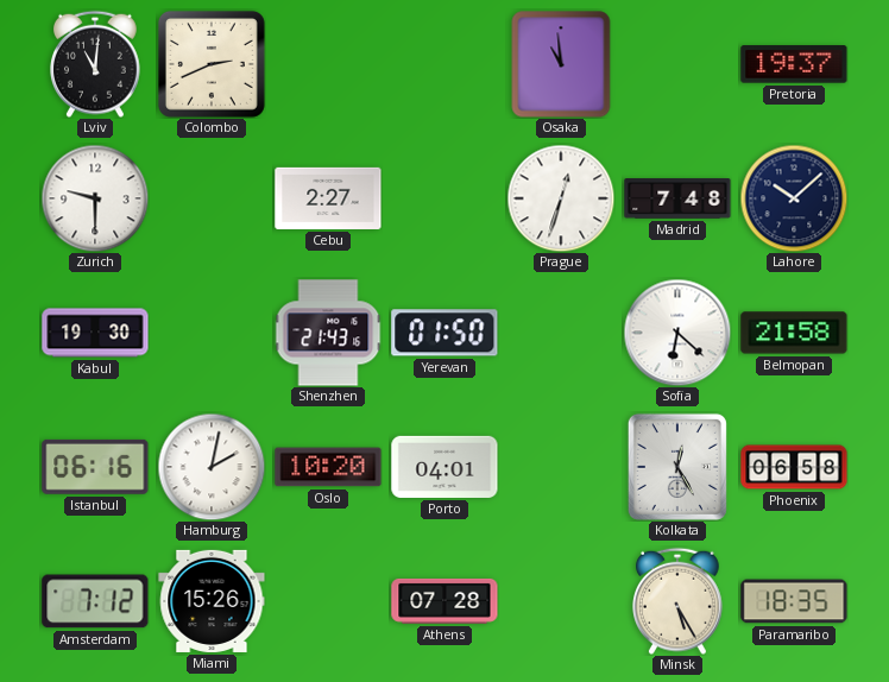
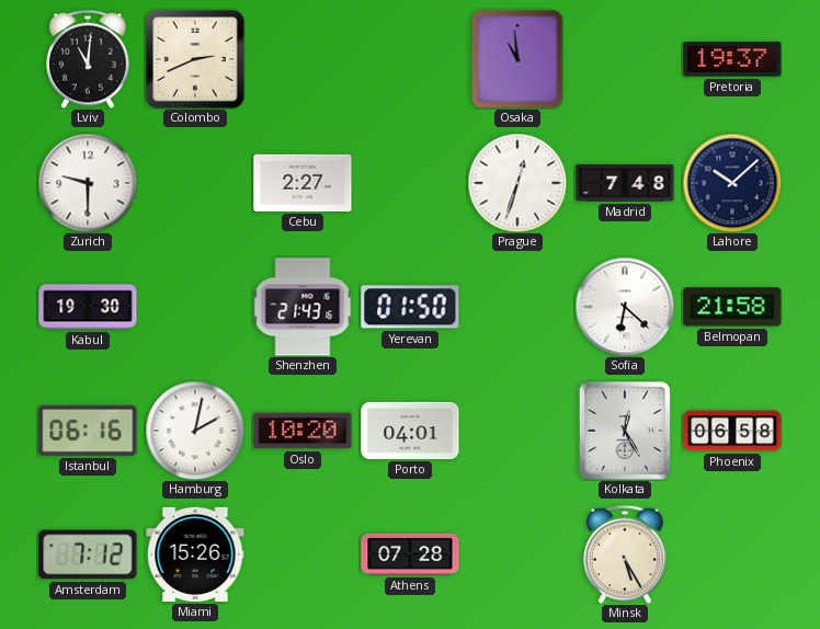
Paramaribo: 18:35 -> none (794, 601)
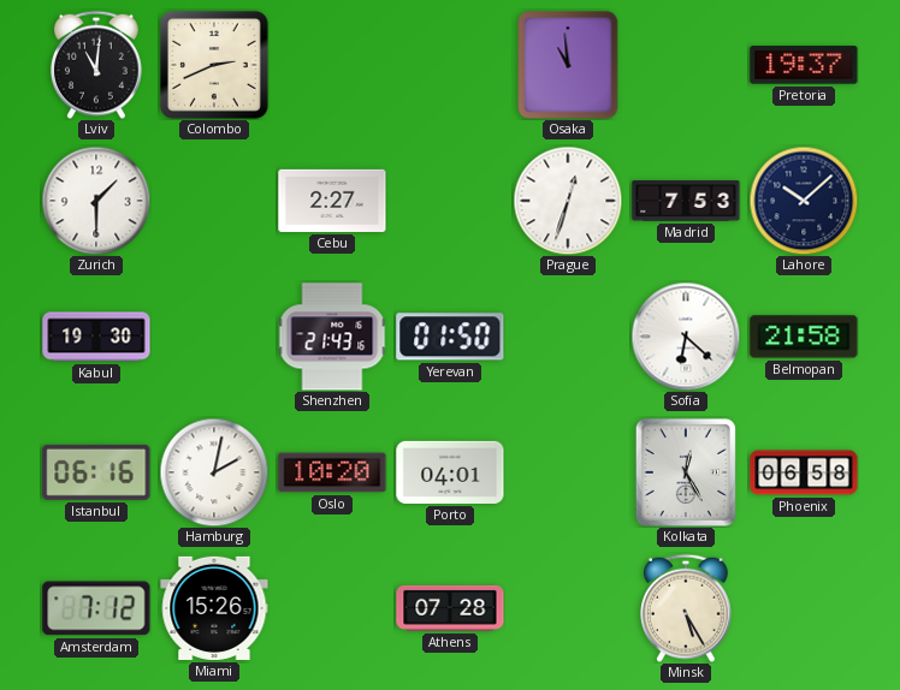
Zurich: 9:30 -> 1:30 (96, 201)
Madrid: 7:48 -> 7:53 (686, 201)
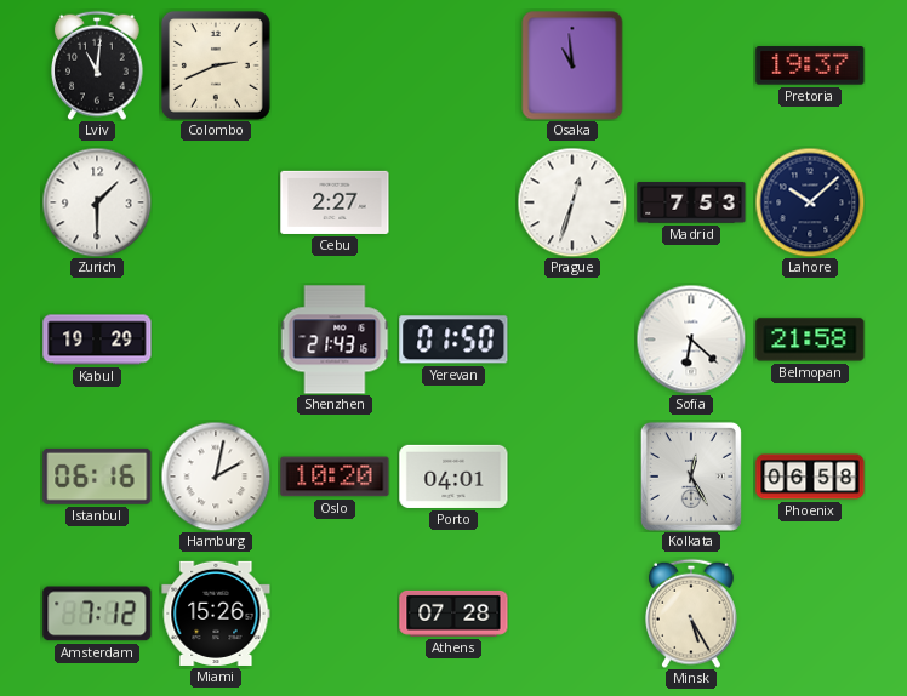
Kabul: 19:30 -> 19:29 (97, 340)
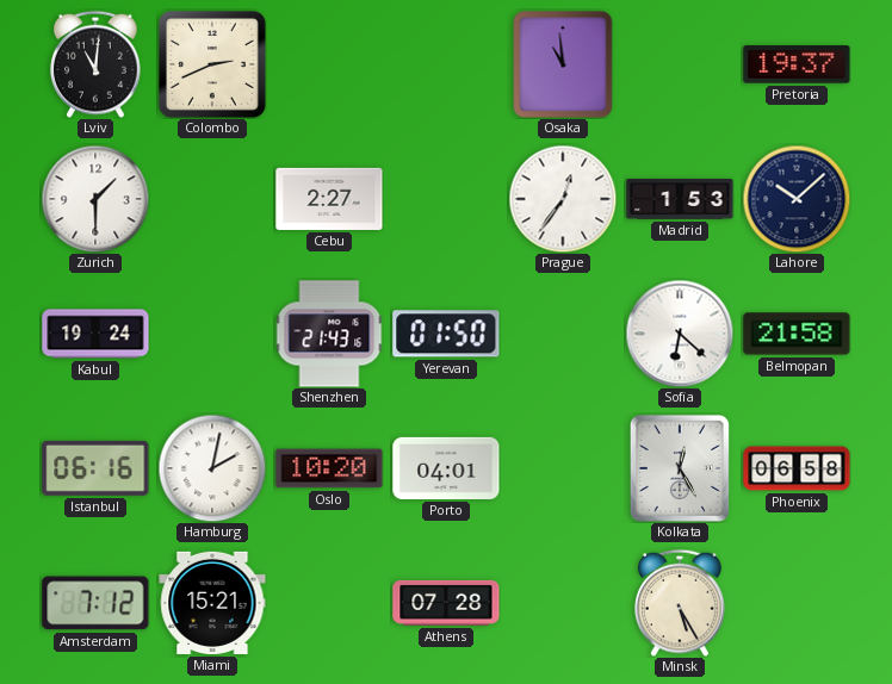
Prague: 12:33 -> 12:36 (563, 199)
Madrid: 7:53 -> 1:53 (680, 199)
Kabul: 19:29 -> 19:24 (95, 334)
Miami: 15:26 -> 15:21 (212, 603)
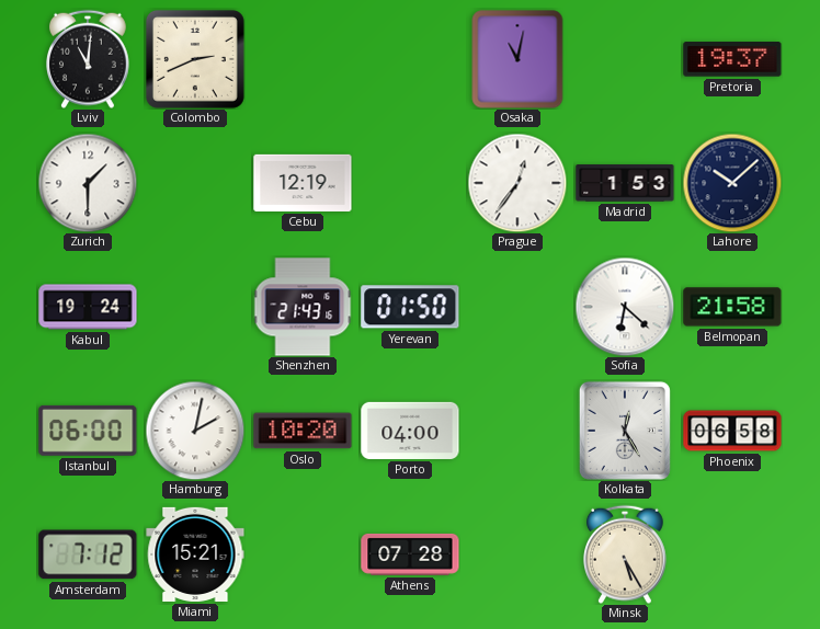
Osaka: 10:59 -> 11:02 (517, 59)
Cebu: 2:27 -> 12:19 (303, 183)
Istanbul: 06:16 -> 06:00 (88, 431)
Porto: 04:01 -> 04:00 (410, 431)
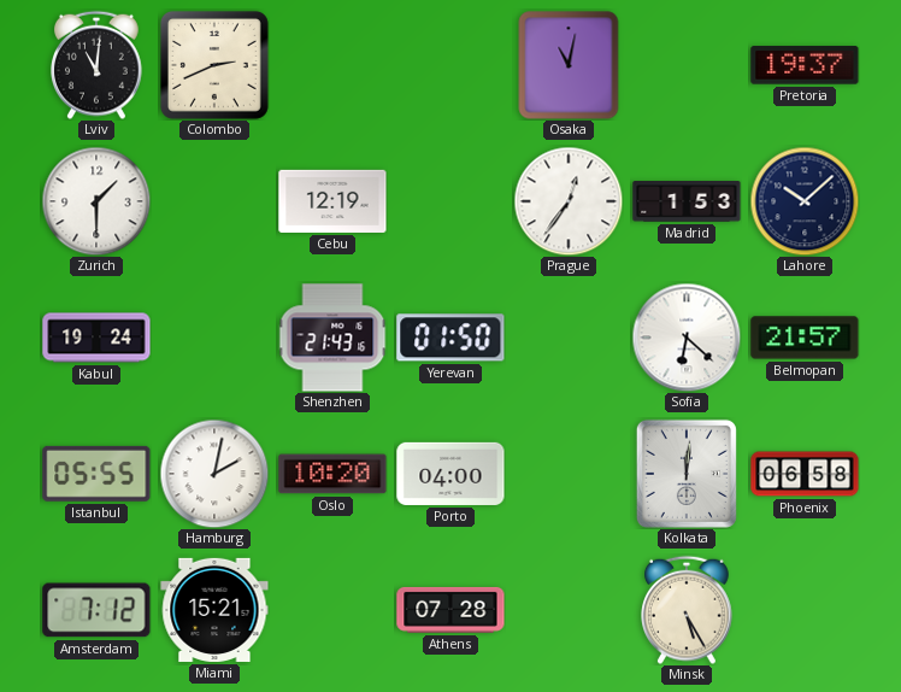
Belmopan: 21:58 -> 21:57 (805, 338)
Istanbul: 06:00 -> 05:55 (96, 474)
Kolkata: 12:25 -> 12:01 (687, 474)
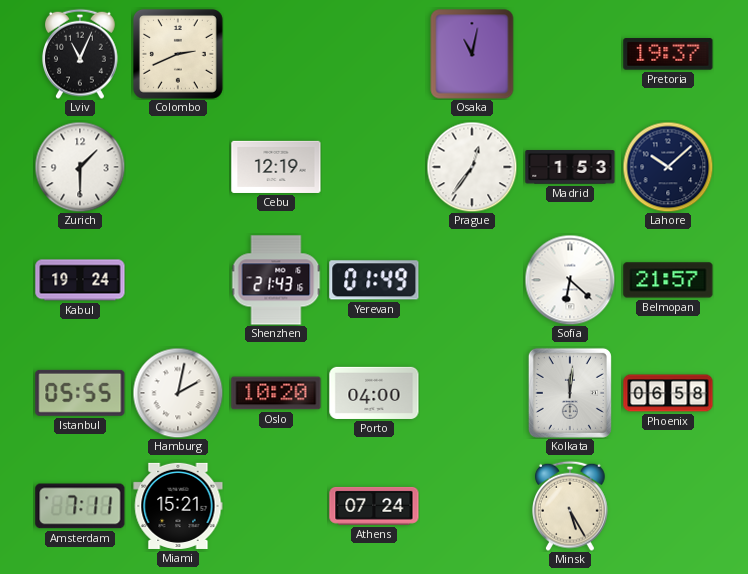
Lviv: 11:01 -> 11:04 (81, 54)
Yerevan: 01:50 -> 01:49 (374, 280)
Amsterdam: 7:12 -> 7:11 (80, 506)
Athens: 07:28 -> 07:24 (374, 506)
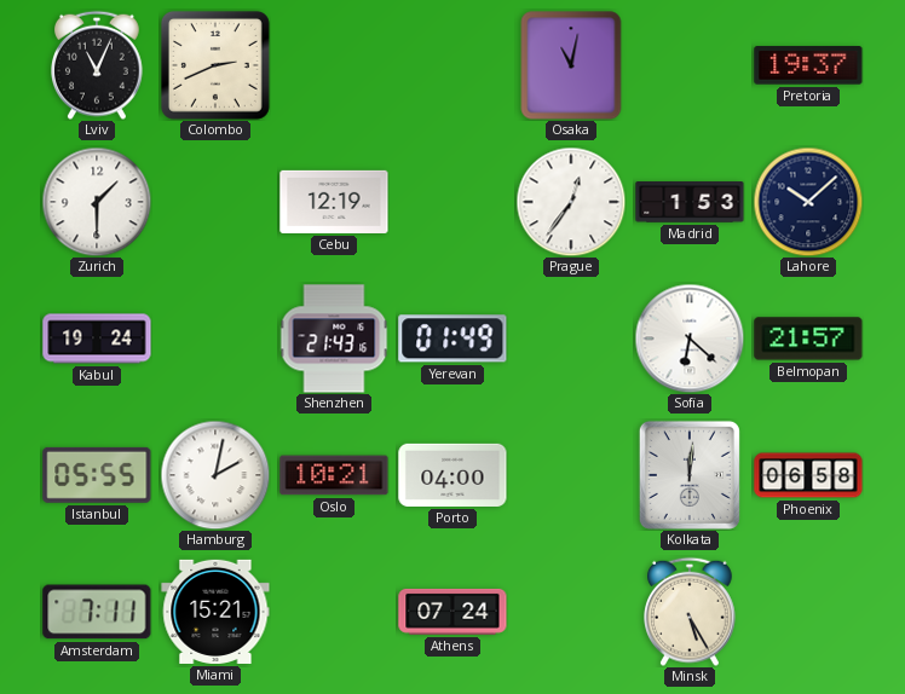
Oslo: 10:20 -> 10:21 (334, 475)
